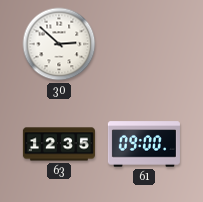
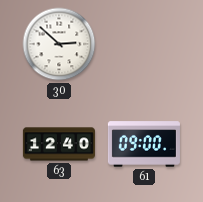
63: 12:35 -> 12:40 (59, 144)
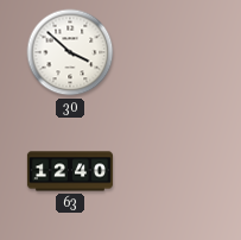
30: 2:52 -> 3:52 (70, 52)
61: 09:00 -> none (144, 144)
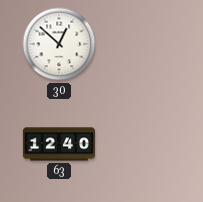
30: 3:52 -> 12:52 (59, 44)
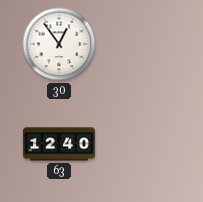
30: 12:52 -> 12:54 (59, 44)
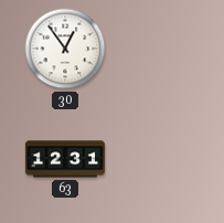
63: 12:40 -> 12:31 (65, 159)
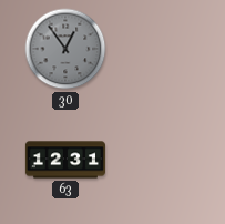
30 dial: white -> grey (65, 49)
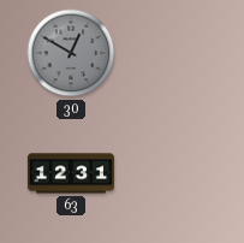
30: 12:54 -> 12:50 (71, 53)
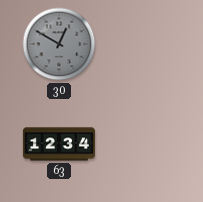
63: 12:31 -> 12:34 (59, 144)
